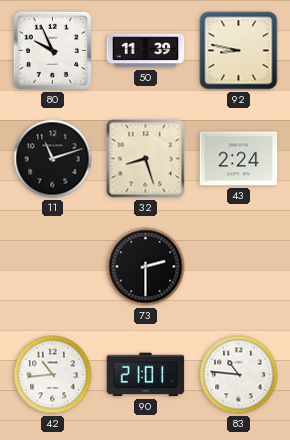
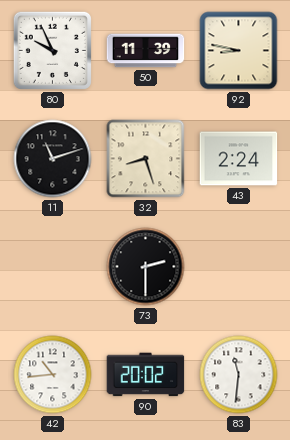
90: 21:01 -> 20:02 (146, 375)
83: 10:46 -> 11:31 (239, 375)
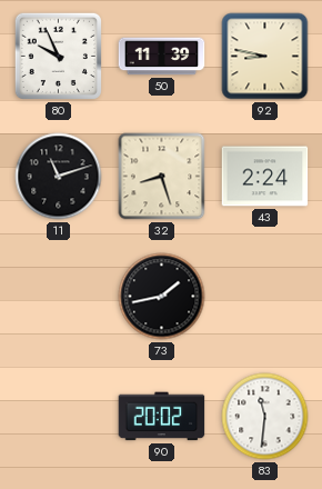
73: 2:30 -> 1:43 (162, 297)
42: 10:44 -> none (53, 375)
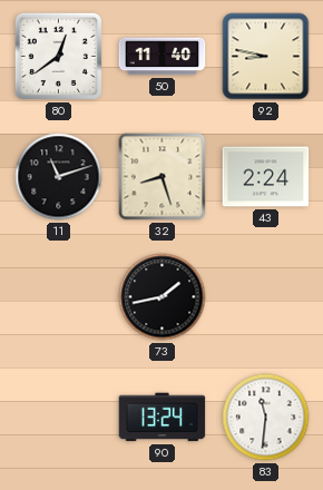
80: 9:56 -> 12:39 (58, 56)
50: 11:39 -> 11:40 (163, 57)
90: 20:02 -> 13:24 (163, 418)
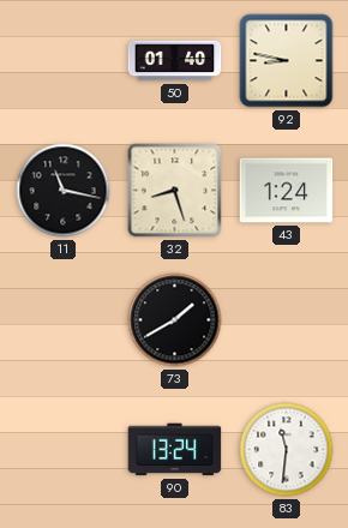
80: 12:39 -> none (58, 56)
50: 11:40 -> 01:40 (175, 61)
11: 11:12 -> 11:17 (64, 191)
43: 2:24 -> 1:24 (287, 191)
73: 1:43 -> 1:40 (175, 320)
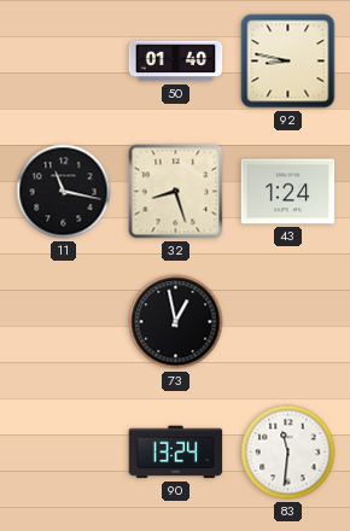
73: 1:40 -> 12:58 (176, 322)
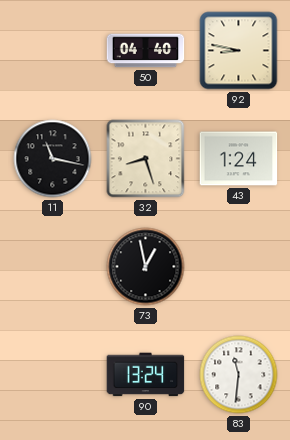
50: 01:40 -> 04:40 (146, 51)
